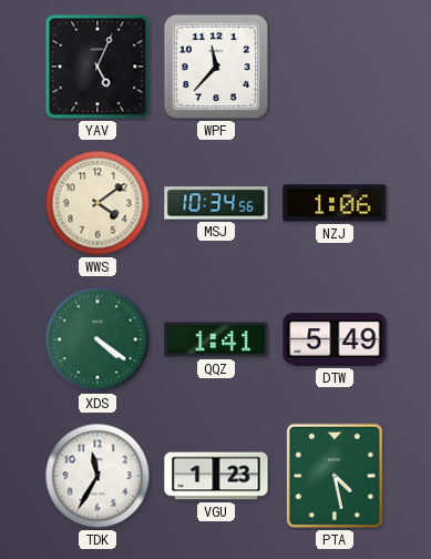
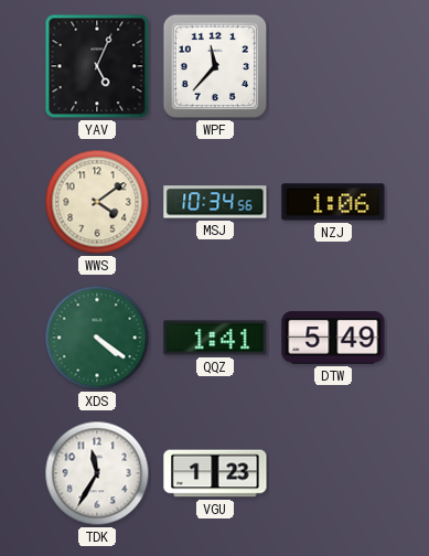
PTA: 4:28 -> none (335, 476)
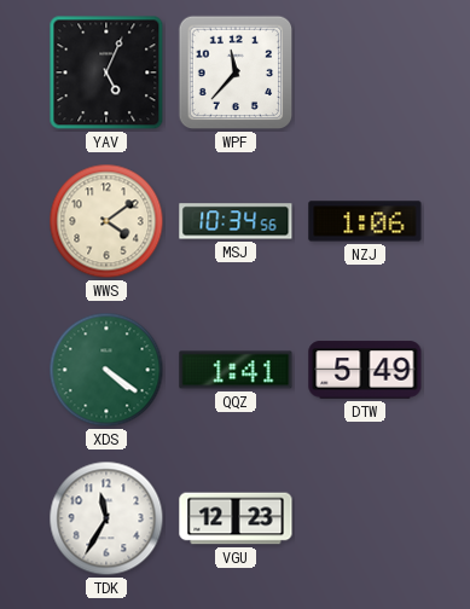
VGU: 1:23 -> 12:23 (236, 518)
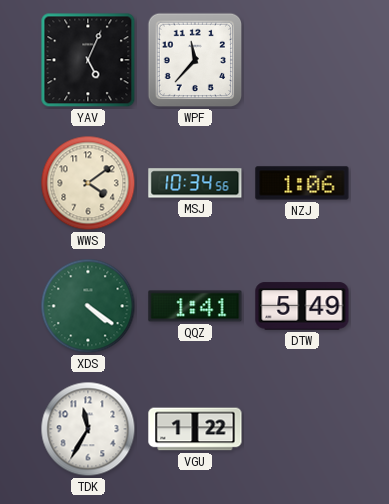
VGU: 12:23 -> 1:22 (195, 429)
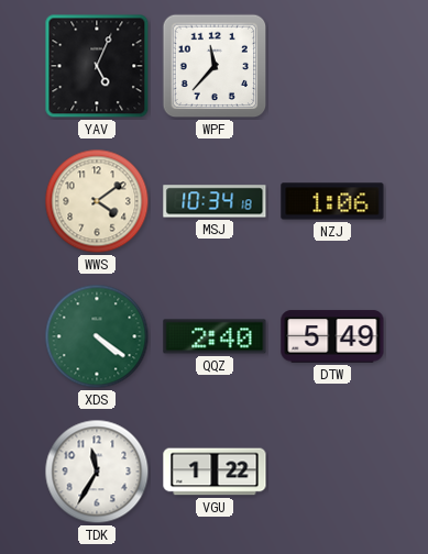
MSJ: 10:34:56 -> 10:34:18 (215, 201)
QQZ: 1:41 -> 2:40 (215, 336)
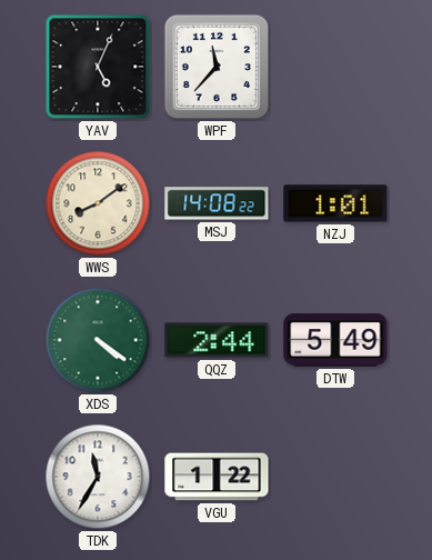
WWS: 4:09 -> 8:09 (98, 203)
MSJ: 10:34 -> 14:08 (217, 203)
NZJ: 1:06 -> 1:01 (335, 203)
QQZ: 2:40 -> 2:44 (217, 340)
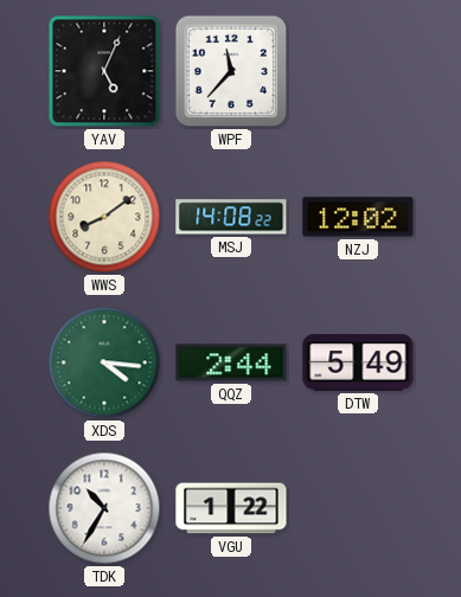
NZJ: 1:01 -> 12:02 (358, 217)
XDS: 4:21 -> 4:16 (104, 362)
TDK: 11:35 -> 10:35 (104, 508)
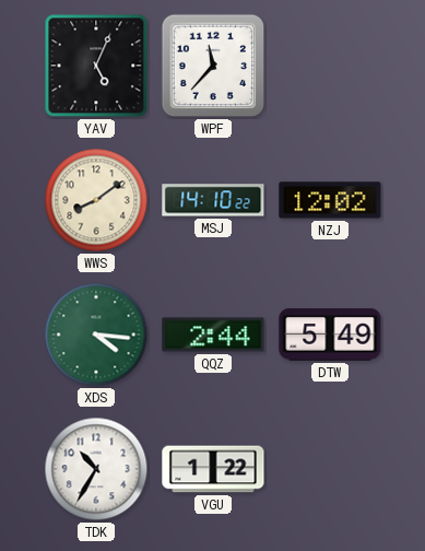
MSJ: 14:08 -> 14:10 (213, 200)
